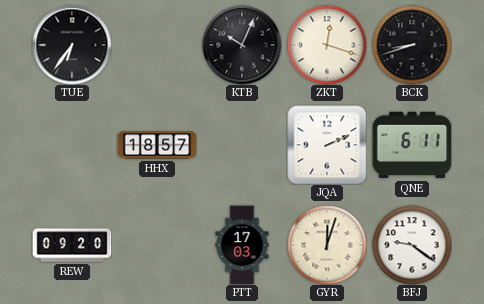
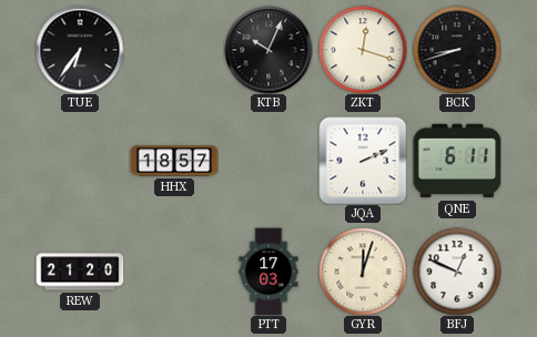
REW: 09:20 -> 21:20 (80, 272)
BFJ: 9:21 -> 12:49 (457, 272)
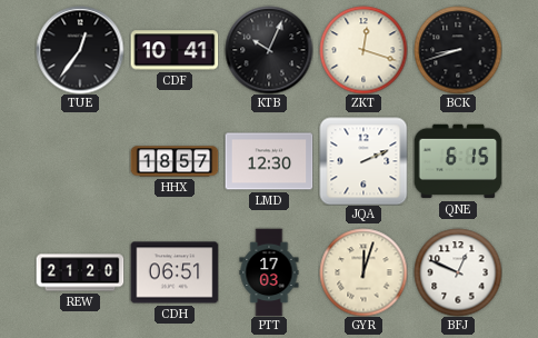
TUE: 6:36 -> 12:36 (80, 50)
CDF: none -> 10:41 (175, 50)
LMD: none -> 12:30 (269, 161)
QNE: 6:11 -> 6:15 (458, 161)
CDH: none -> 06:51 (175, 272)
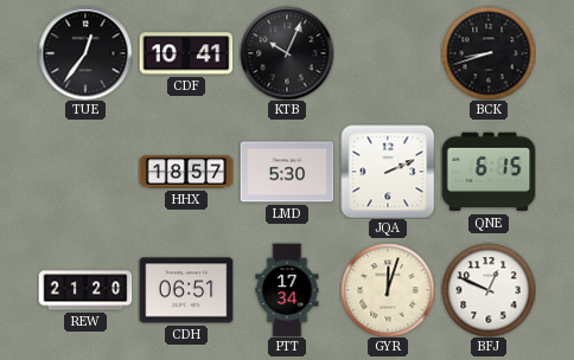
ZKT: 12:18 -> none (363, 50)
LMD: 12:30 -> 5:30 (287, 172)
PTT: 17:03 -> 17:34 (287, 290)
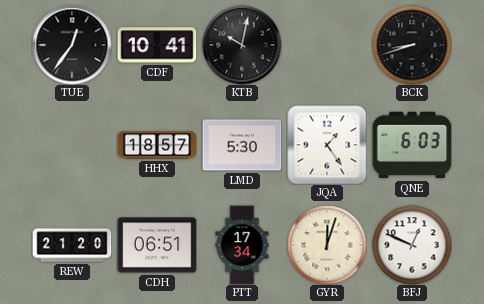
KTB: 10:04 -> 10:02 (242, 45)
JQA: 2:11 -> 1:24 (327, 145)
QNE: 6:15 -> 6:03 (412, 145)
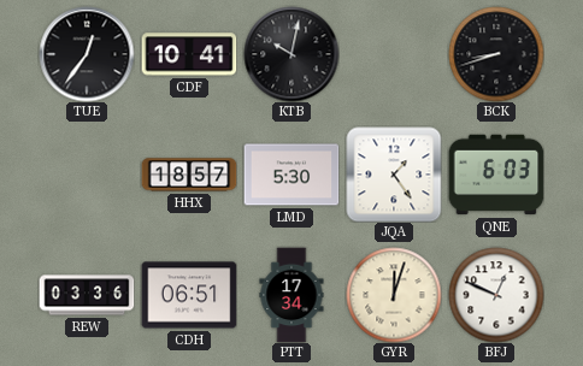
REW: 21:20 -> 03:36 (87, 295)
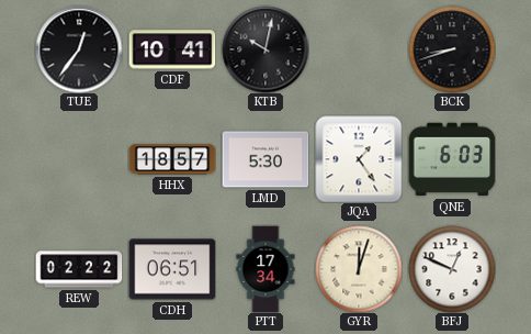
REW: 03:36 -> 02:22 (79, 269)
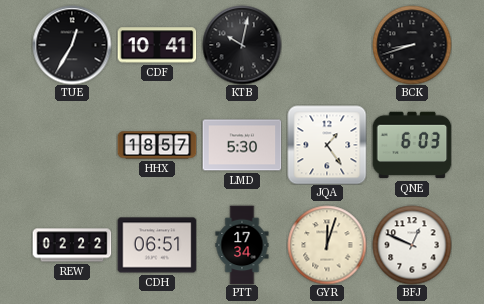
TUE: 12:36 -> 12:35 (72, 45)
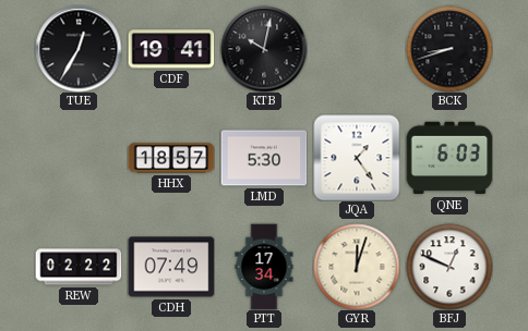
CDF: 10:41 -> 19:41 (171, 49)
CDH: 06:51 -> 07:49 (171, 267)
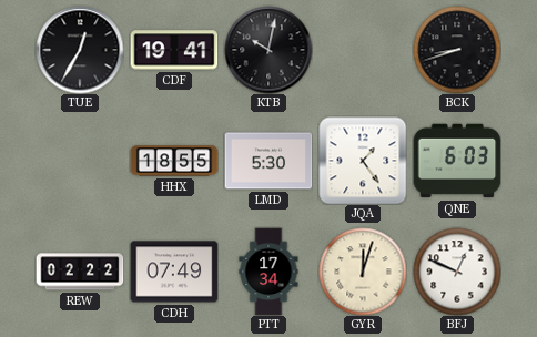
HHX: 18:57 -> 18:55 (174, 161)
